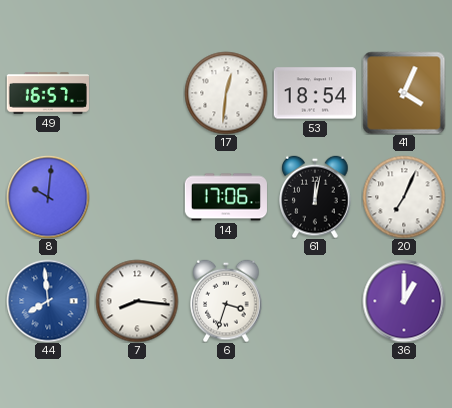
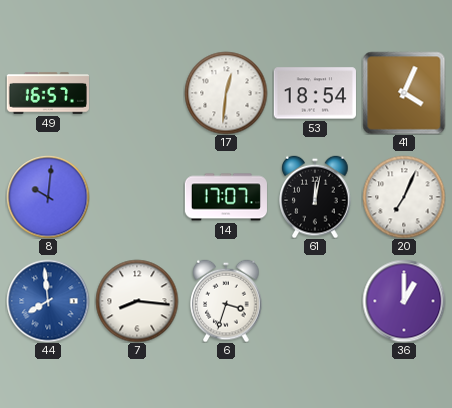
14: 17:06 -> 17:07 (226, 197)
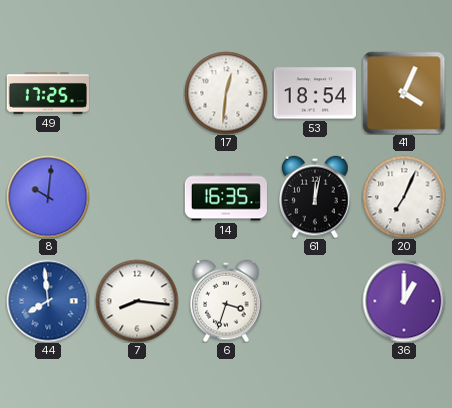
49: 16:57 -> 17:25 (48, 93)
14: 17:07 -> 16:35 (226, 197)
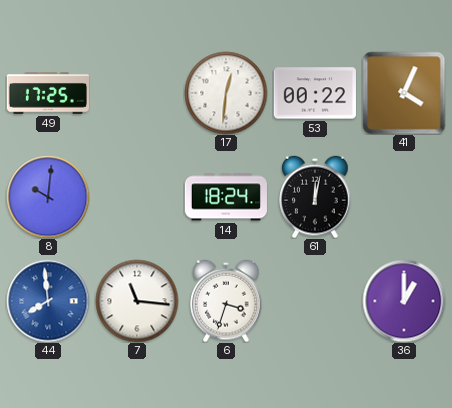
53: 18:54 -> 00:22 (315, 93)
14: 16:35 -> 18:24 (226, 197)
20: 7:04 -> none (404, 197)
7: 8:16 -> 11:16 (137, 301)
